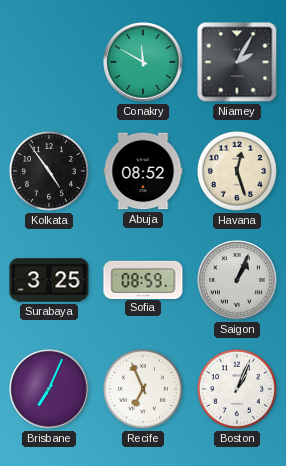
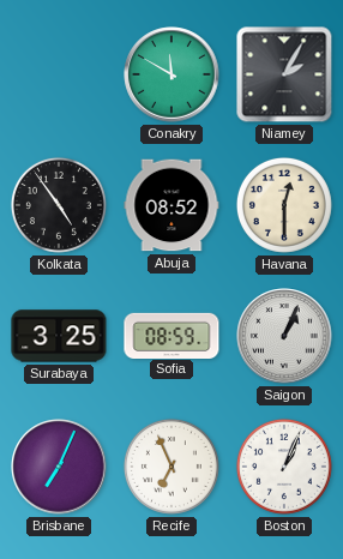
Havana: 12:27 -> 12:30 (284, 205)
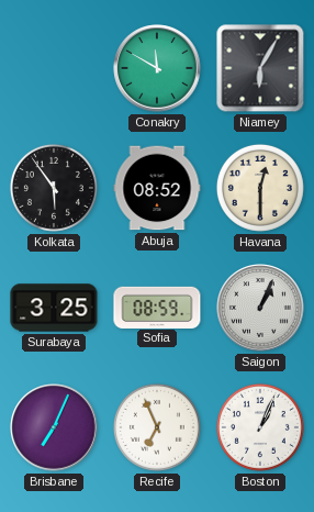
Niamey: 2:05 -> 6:05 (260, 68)
Kolkata: 4:54 -> 5:54 (54, 188)
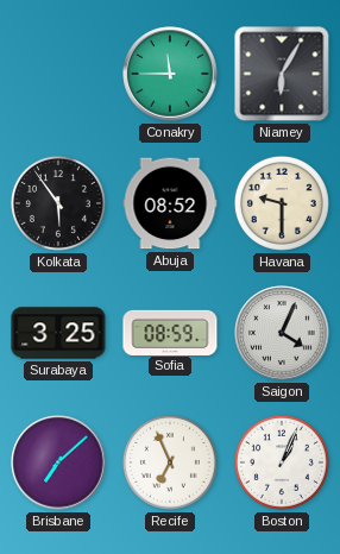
Conakry: 11:50 -> 11:45 (170, 74)
Havana: 12:30 -> 9:30 (282, 203)
Saigon: 1:04 -> 4:04 (282, 333)
Brisbane: 7:04 -> 7:08 (58, 462)
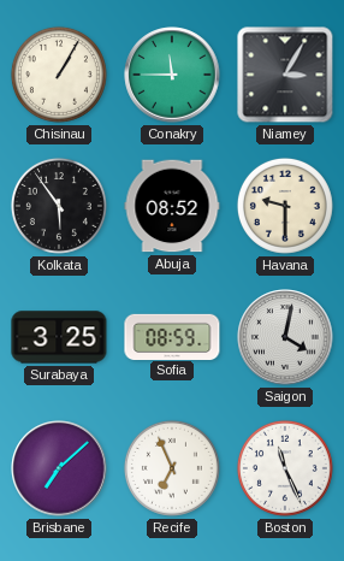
Chisinau: none -> 1:05 (59, 75)
Niamey: 6:05 -> 3:05 (285, 75)
Saigon: 4:04 -> 4:02 (285, 337)
Boston: 1:04 -> 11:26 (285, 468)
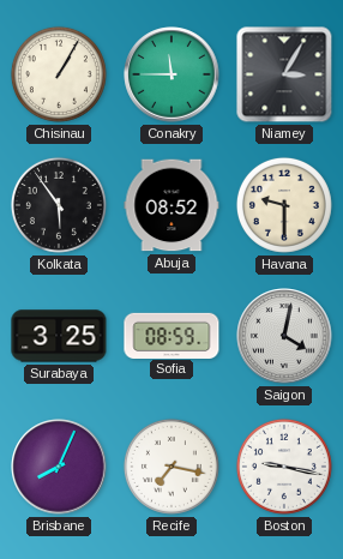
Brisbane: 7:08 -> 8:04 (59, 467)
Recife: 6:56 -> 7:17 (171, 467)
Boston: 11:26 -> 9:17 (284, 467)
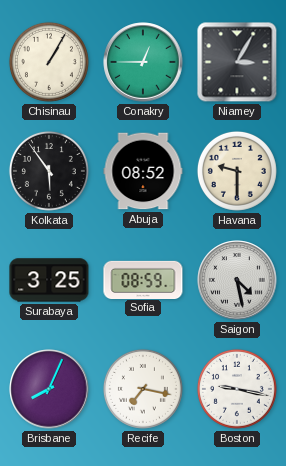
Conakry: 11:45 -> 12:45 (143, 62)
Saigon: 4:02 -> 4:28 (237, 280)
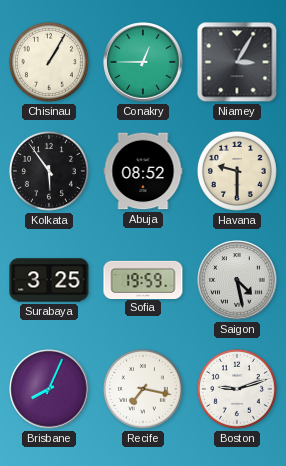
Sofia: 08:59 -> 19:59 (143, 279)
Boston: 9:17 -> 9:12 (237, 389)
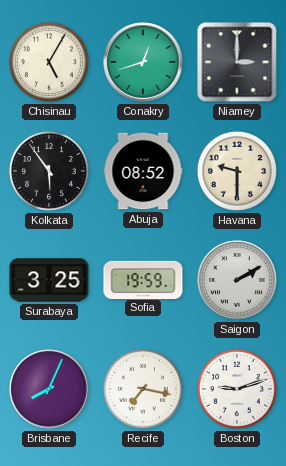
Chisinau: 1:05 -> 5:05 (49, 62)
Conakry: 12:45 -> 12:42 (143, 62)
Niamey: 3:05 -> 3:00 (237, 62)
Saigon: 4:28 -> 2:10 (237, 280)
